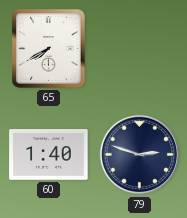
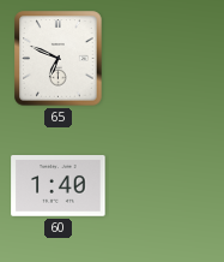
65: 7:40 -> 6:49 (59, 59)
79: 2:48 -> none (140, 155)
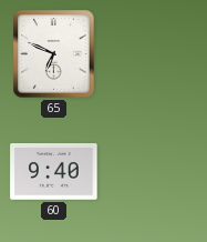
60: 1:40 -> 9:40 (54, 172)
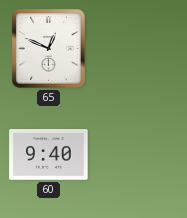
65: 6:49 -> 12:49 (49, 49)
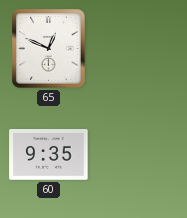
60: 9:40 -> 9:35 (49, 155)
